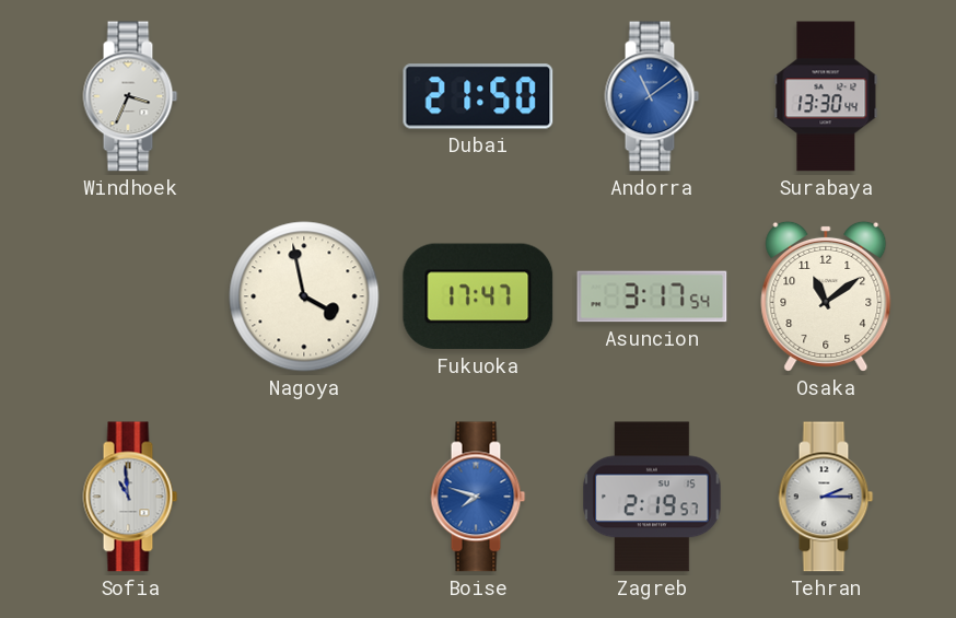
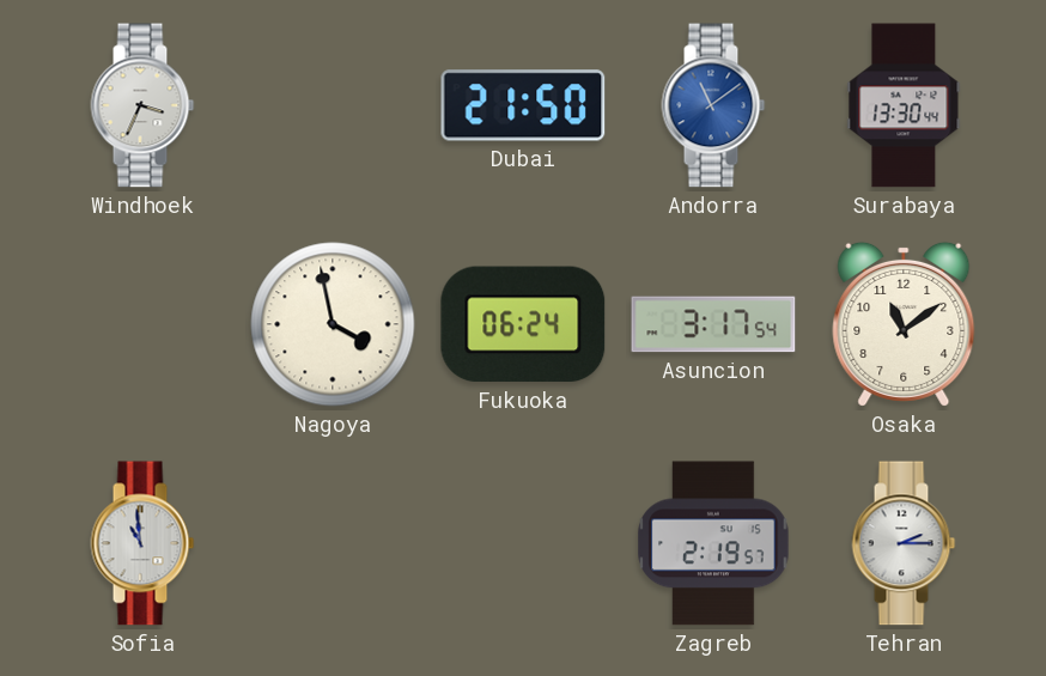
Fukuoka: 17:47 -> 06:24 (523, 324)
Boise: 7:48 -> none (478, 497)
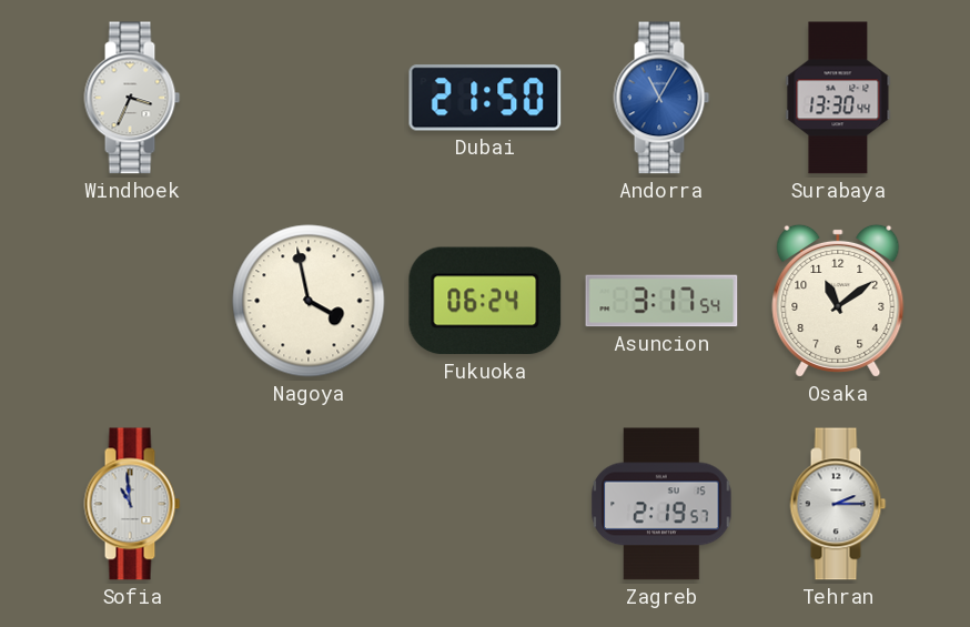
Andorra: 11:09 -> 11:05 (661, 98)
